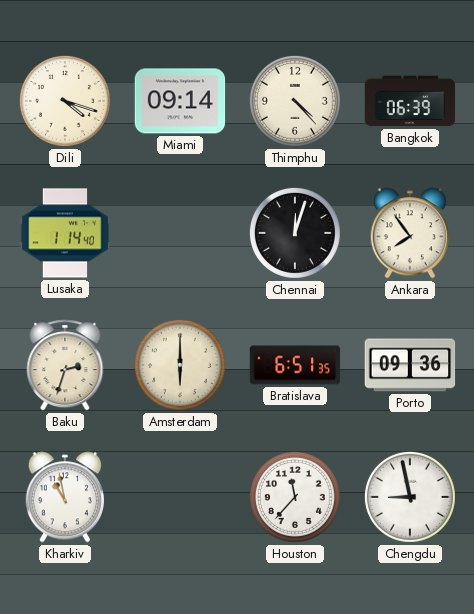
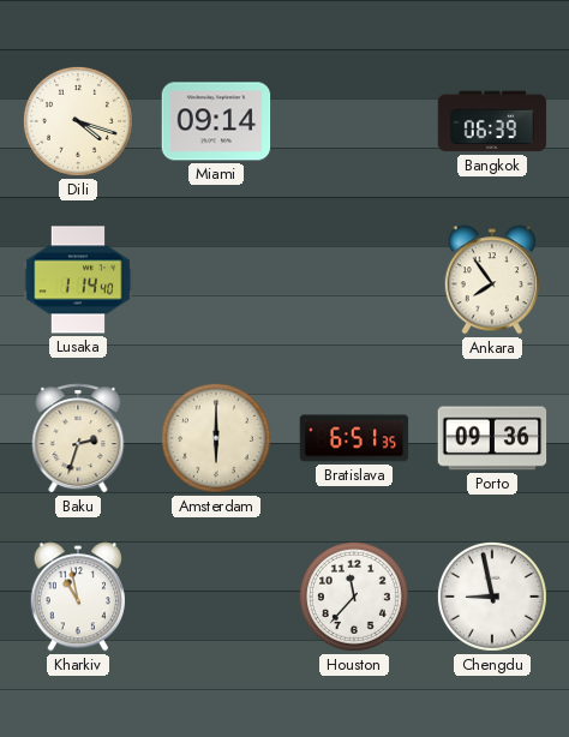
Thimphu: 4:23 -> none (295, 101)
Chennai: 12:03 -> none (295, 233)
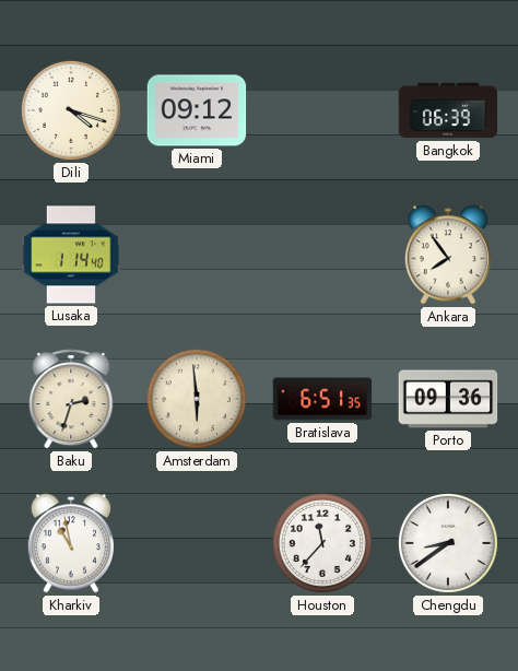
Miami: 09:14 -> 09:12 (197, 110)
Amsterdam: 6:00 -> 5:59 (197, 399)
Chengdu: 8:58 -> 8:39 (448, 543)
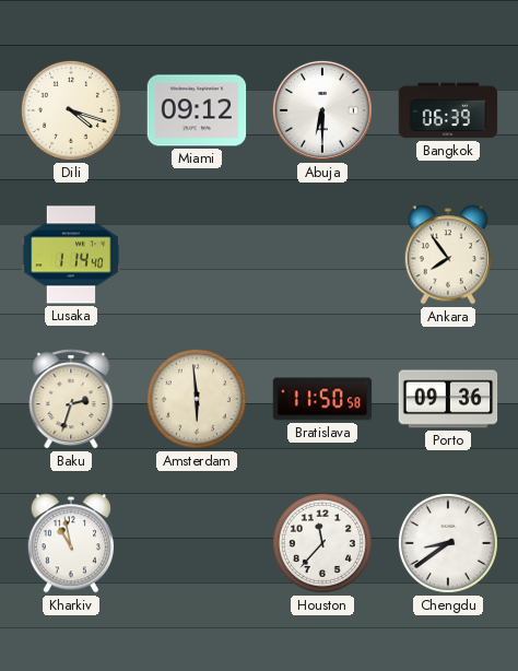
Abuja: none -> 6:30 (322, 110)
Bratislava: 6:51 -> 11:50 (322, 399)
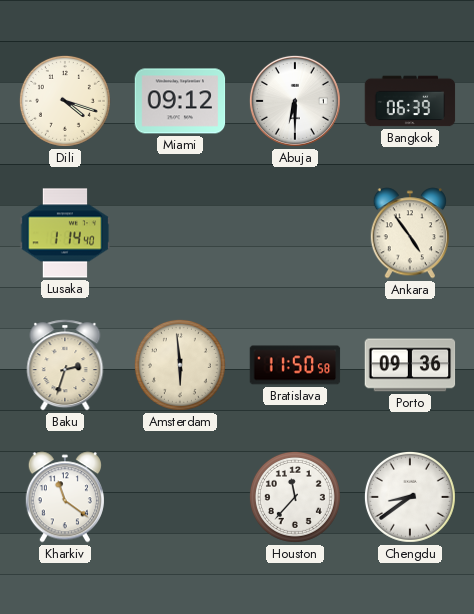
Ankara: 7:54 -> 4:54 (410, 233)
Kharkiv: 10:58 -> 11:21 (65, 497)
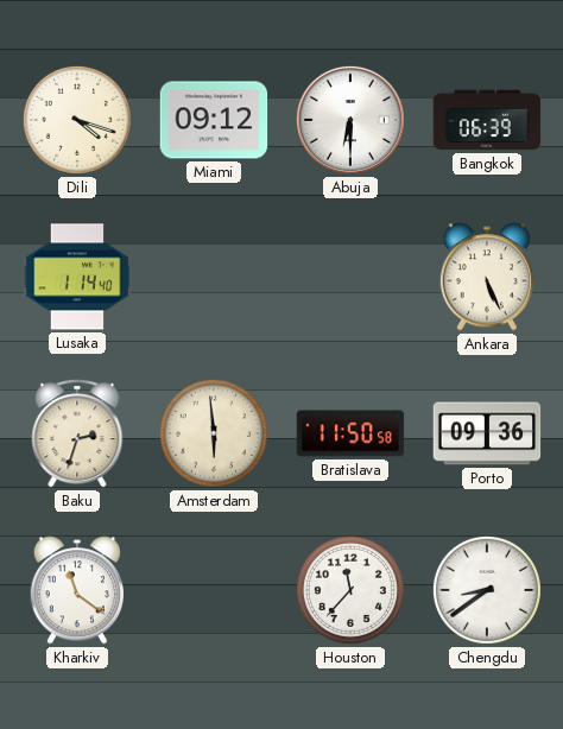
Ankara: 4:54 -> 5:26 (487, 277)
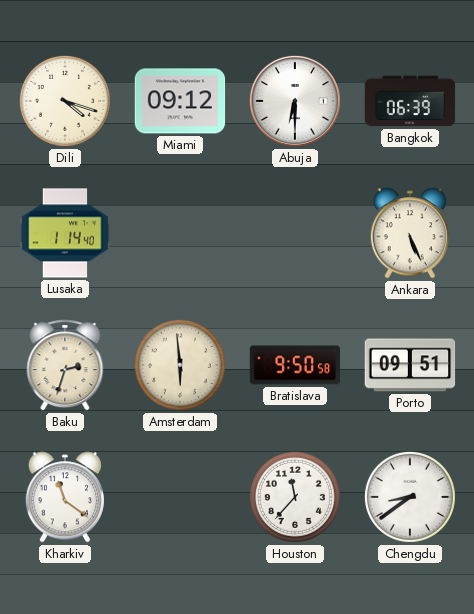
Bratislava: 11:50 -> 9:50 (295, 365)
Porto: 09:36 -> 09:51 (410, 365)
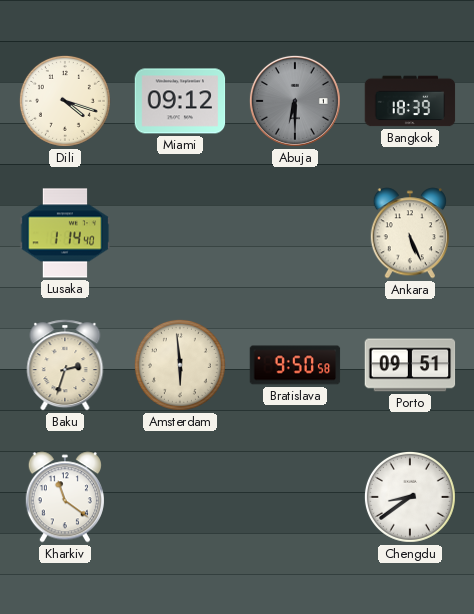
Abuja dial: white -> grey (295, 101)
Bangkok: 06:39 -> 18:39 (410, 101)
Houston: 11:37 -> none (295, 497)
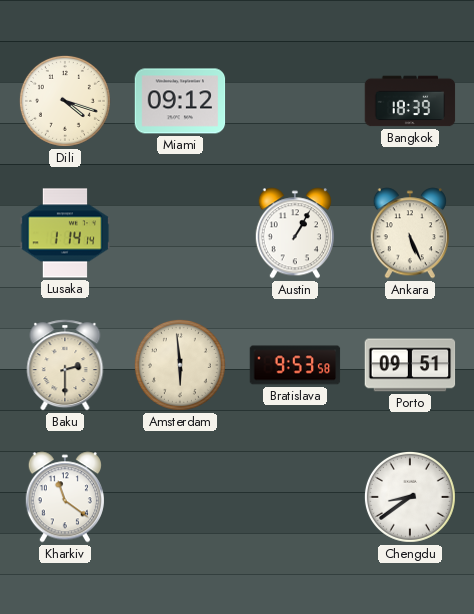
Abuja: 6:30 -> none (295, 101)
Lusaka: 1:14:40 -> 1:14:14 (65, 233)
Austin: none -> 1:05 (295, 233)
Baku: 2:33 -> 2:30 (65, 365)
Bratislava: 9:50 -> 9:53 (295, 365)
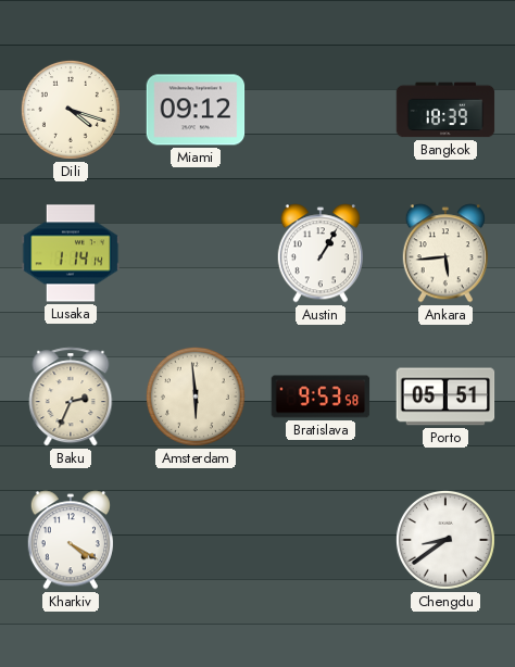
Ankara: 5:26 -> 5:44 (445, 253)
Baku: 2:30 -> 2:34 (71, 397)
Porto: 09:51 -> 05:51 (445, 397)
Kharkiv: 11:21 -> 4:20 (71, 540)
